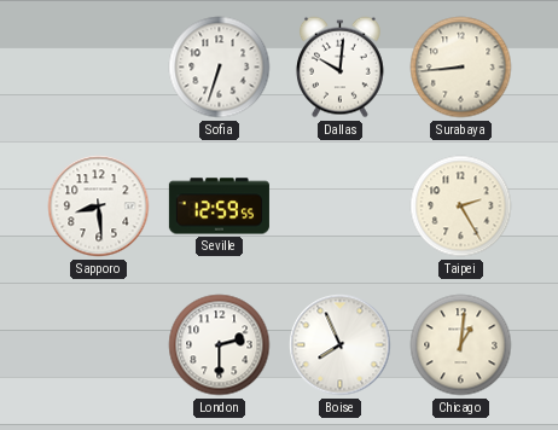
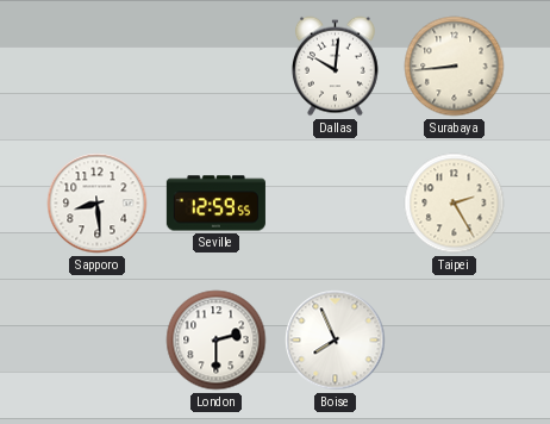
Sofia: 6:33 -> none (220, 68)
Chicago: 1:01 -> none (461, 345)
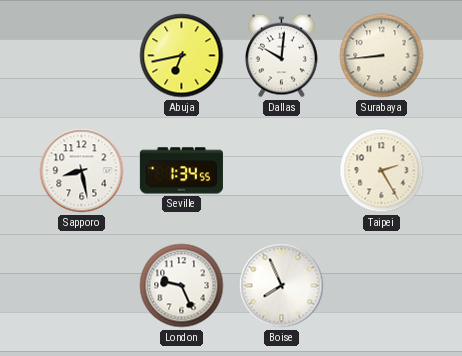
Abuja: none -> 6:43 (182, 56)
Sapporo: 8:29 -> 8:28 (82, 171)
Seville: 12:59 -> 1:34 (181, 171)
London: 2:30 -> 9:26 (182, 286)
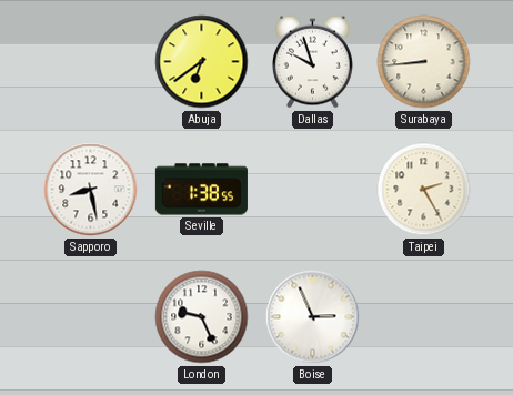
Abuja: 6:43 -> 6:39 (202, 62)
Dallas: 10:01 -> 9:57 (312, 62)
Seville: 1:34 -> 1:38 (201, 190)
Boise: 7:56 -> 2:56 (313, 317)
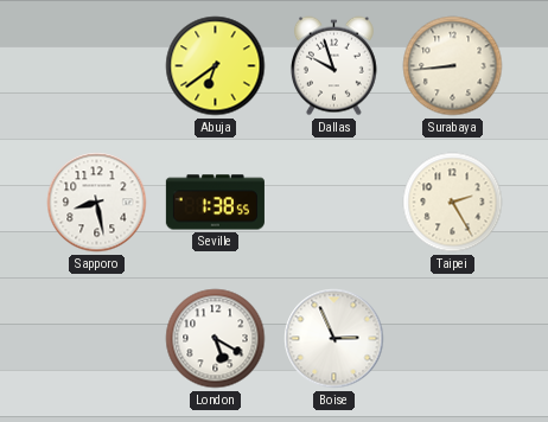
London: 9:26 -> 5:20 (216, 339)
